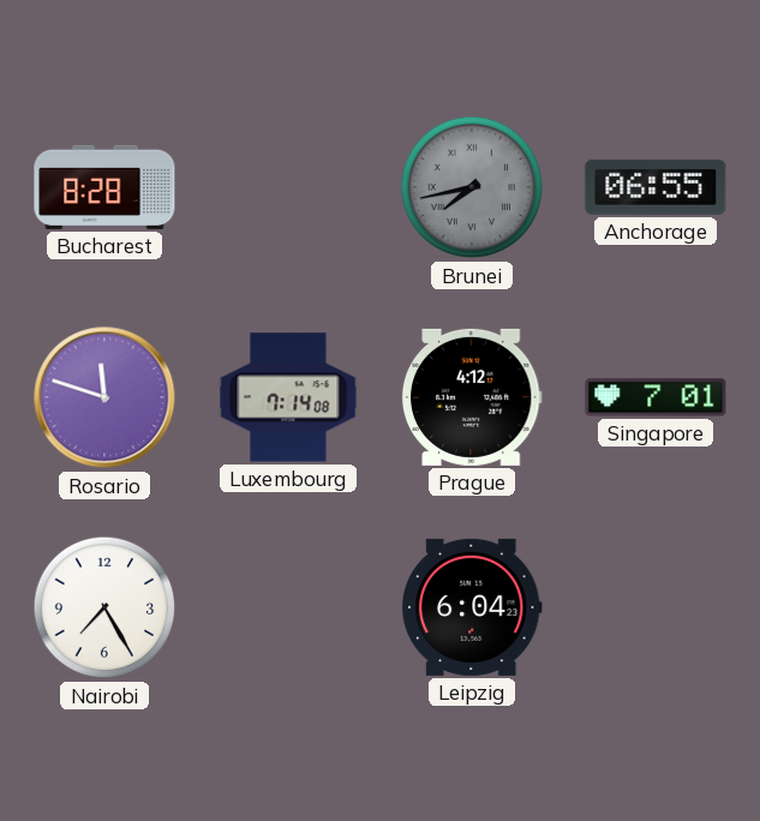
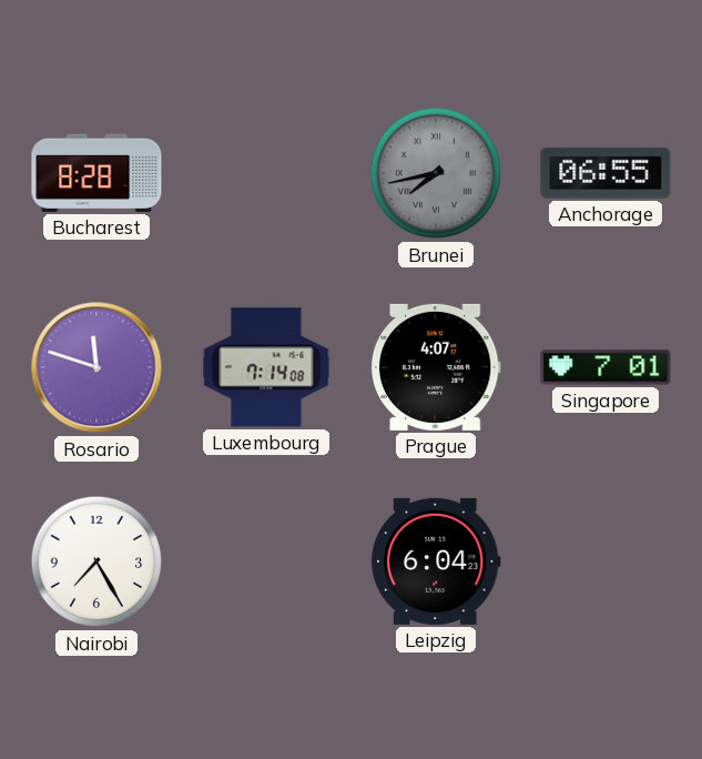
Prague: 4:12 -> 4:07 (436, 367)
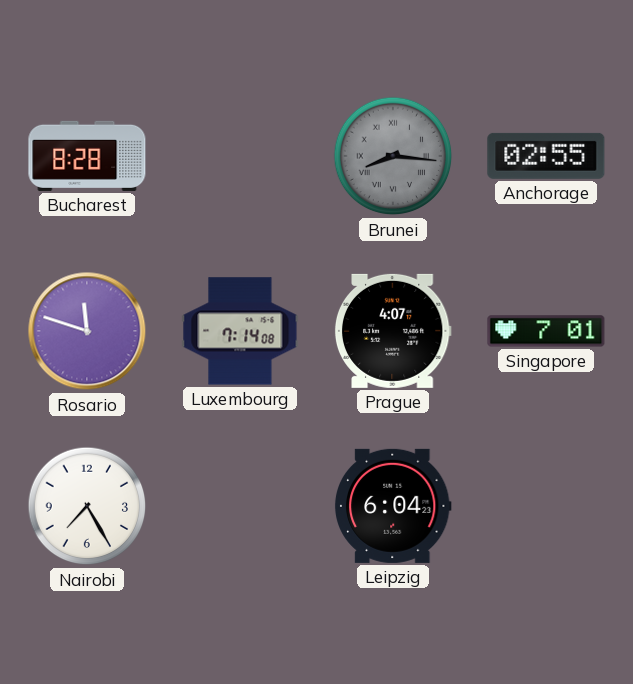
Brunei: 7:43 -> 8:16 (393, 156)
Anchorage: 06:55 -> 02:55 (546, 156)
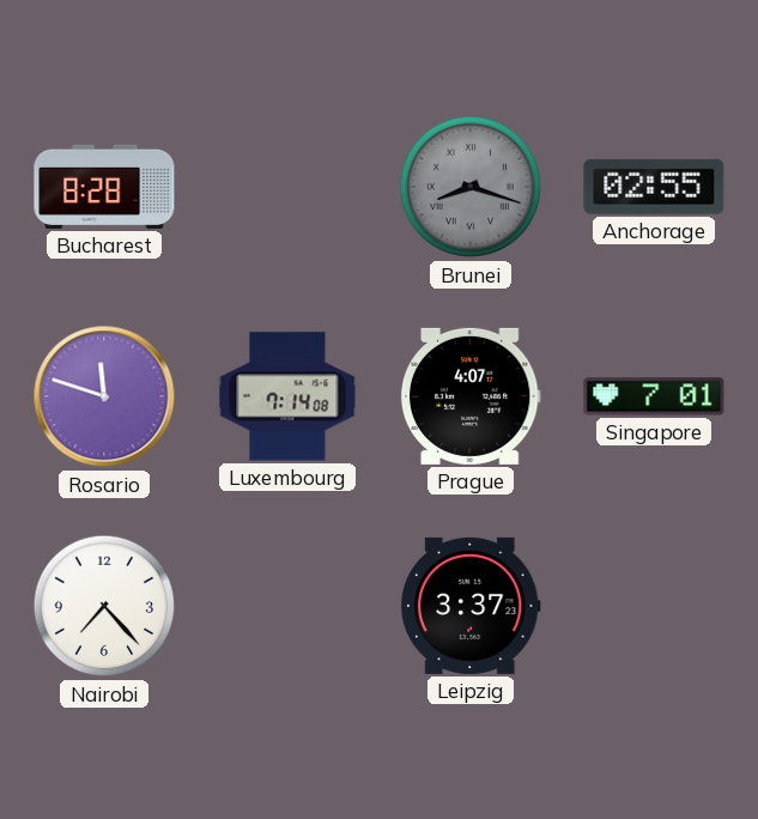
Brunei: 8:16 -> 8:18 (471, 187)
Nairobi: 7:25 -> 7:23 (104, 606)
Leipzig: 6:04 -> 3:37 (471, 606)
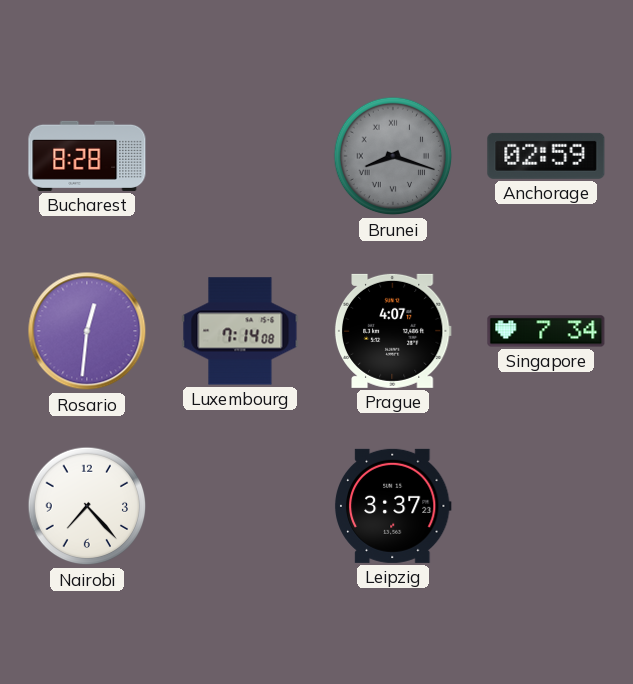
Anchorage: 02:55 -> 02:59 (546, 156)
Rosario: 11:48 -> 12:31 (87, 331)
Singapore: 7:01 -> 7:34 (546, 331)
